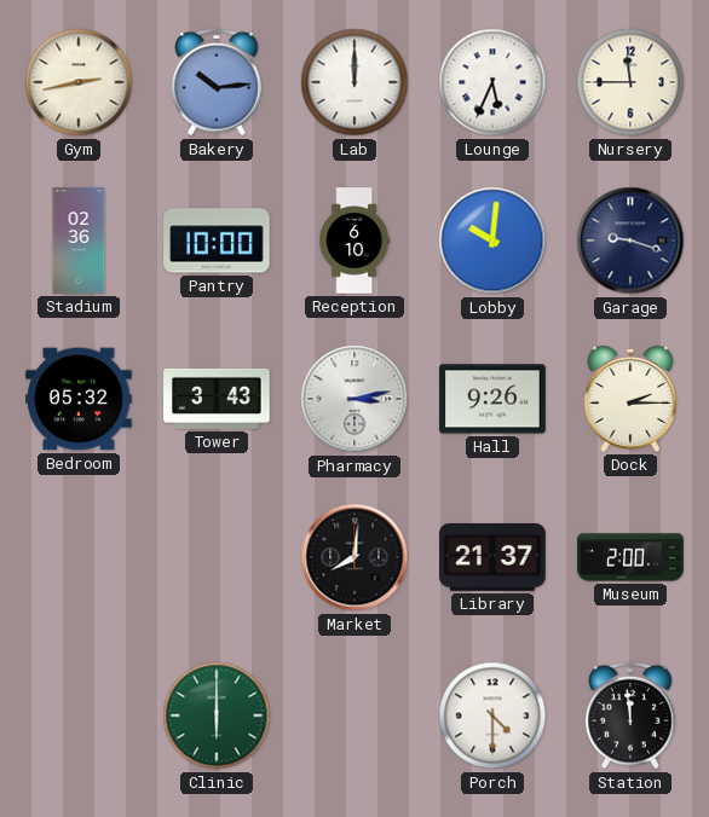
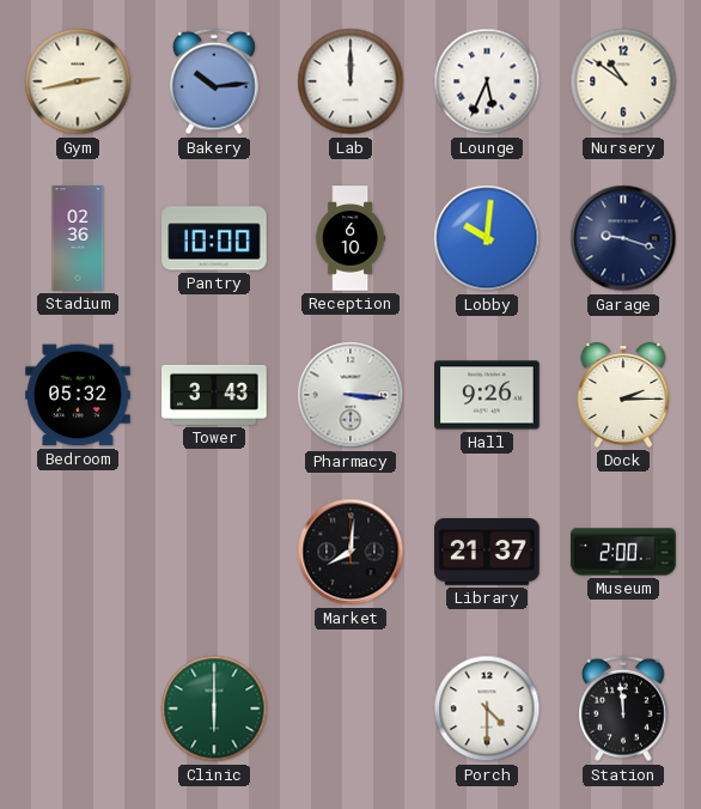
Nursery: 11:45 -> 10:51 (623, 81)
Pharmacy: 3:13 -> 3:16 (350, 395)
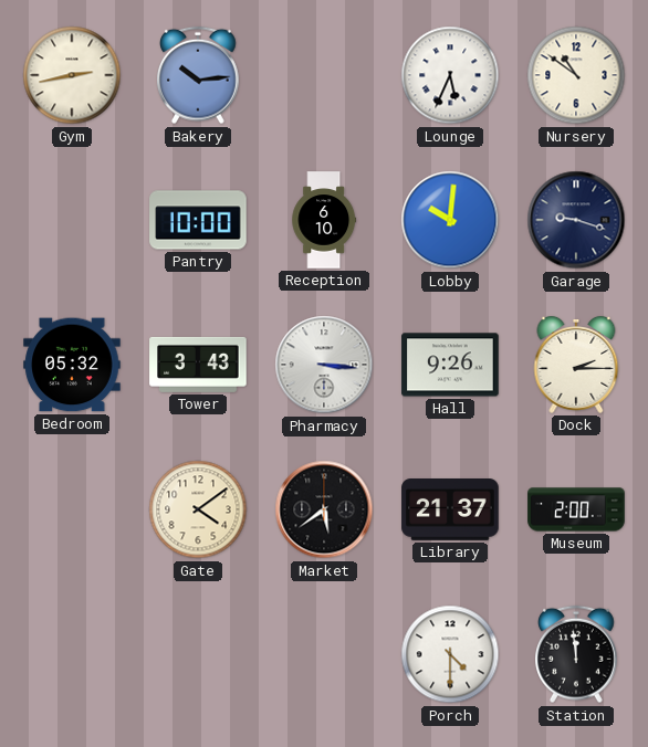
Lab: 12:00 -> none (350, 81)
Stadium: 02:36 -> none (78, 238)
Gate: none -> 4:09 (198, 509)
Market: 8:01 -> 5:39 (324, 509)
Clinic: 6:00 -> none (214, 708)
